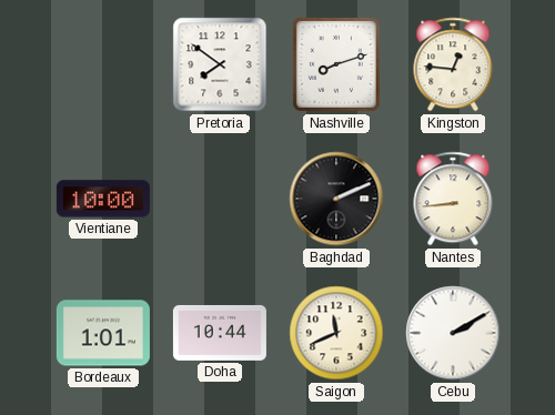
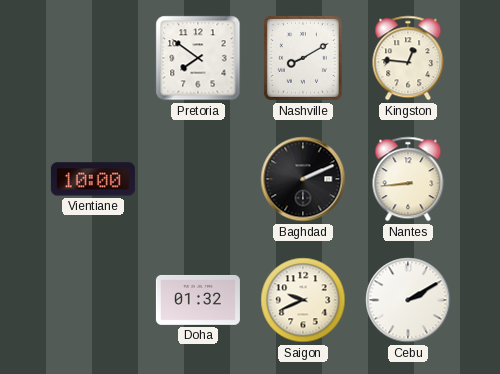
Nashville: 8:12 -> 8:10 (303, 58)
Bordeaux: 1:01 -> none (103, 333)
Doha: 10:44 -> 01:32 (198, 300)
Saigon: 11:41 -> 9:41 (303, 300)
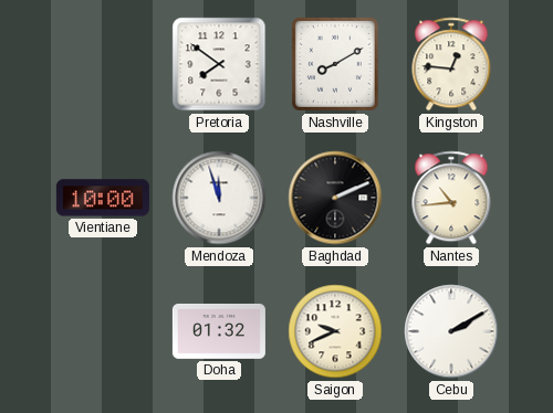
Mendoza: none -> 11:57 (219, 198)
Nantes: 8:44 -> 10:44 (451, 198)
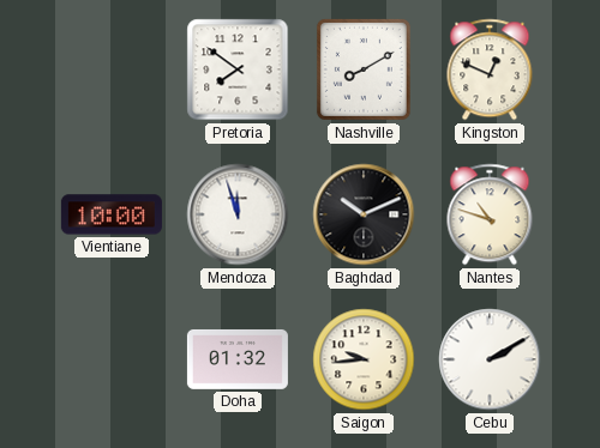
Kingston: 12:46 -> 12:49 (490, 69)
Baghdad: 2:11 -> 10:11 (364, 214)
Nantes: 10:44 -> 10:48 (490, 214)
Saigon: 9:41 -> 9:44 (364, 359)
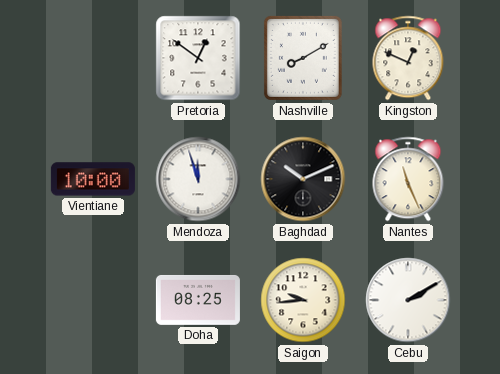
Pretoria: 7:51 -> 12:51 (198, 58)
Nantes: 10:48 -> 11:26 (408, 179)
Doha: 01:32 -> 08:25 (198, 300)
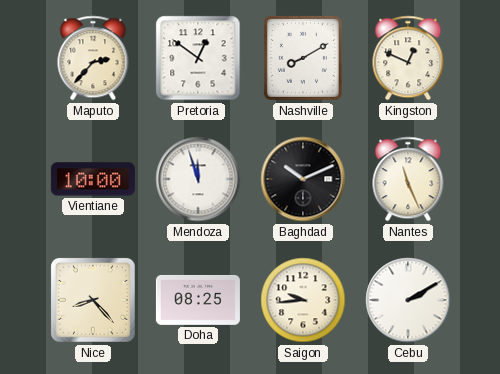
Maputo: none -> 2:37 (93, 58)
Nice: none -> 8:23 (93, 300)
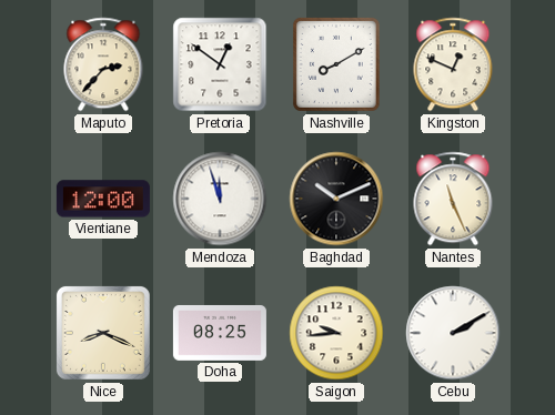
Vientiane: 10:00 -> 12:00 (103, 199)
Nice: 8:23 -> 8:19 (103, 333)
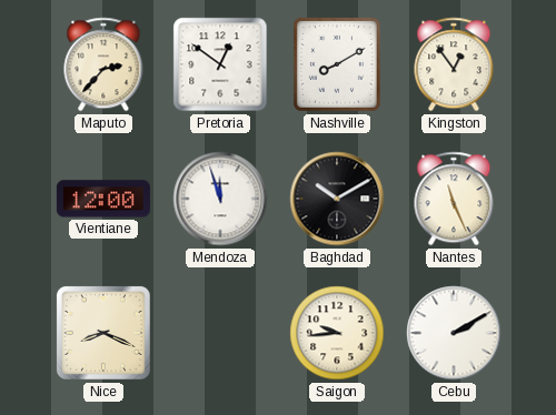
Kingston: 12:49 -> 12:54 (454, 64)
Baghdad: 10:11 -> 10:10 (337, 199)
Doha: 08:25 -> none (220, 333)
